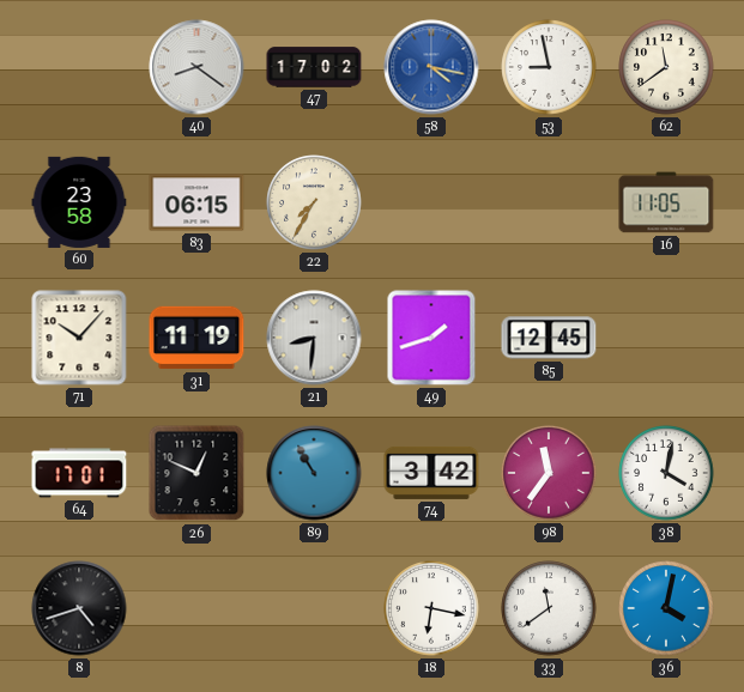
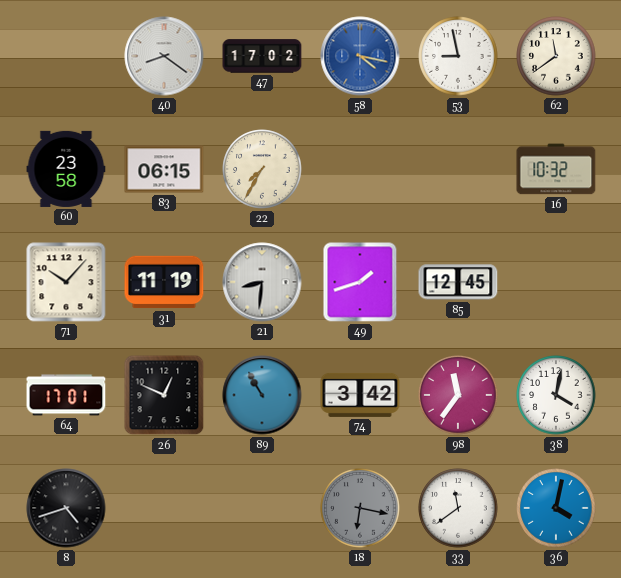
16: 11:05 -> 10:32 (556, 169)
18 dial: white -> grey (360, 508)
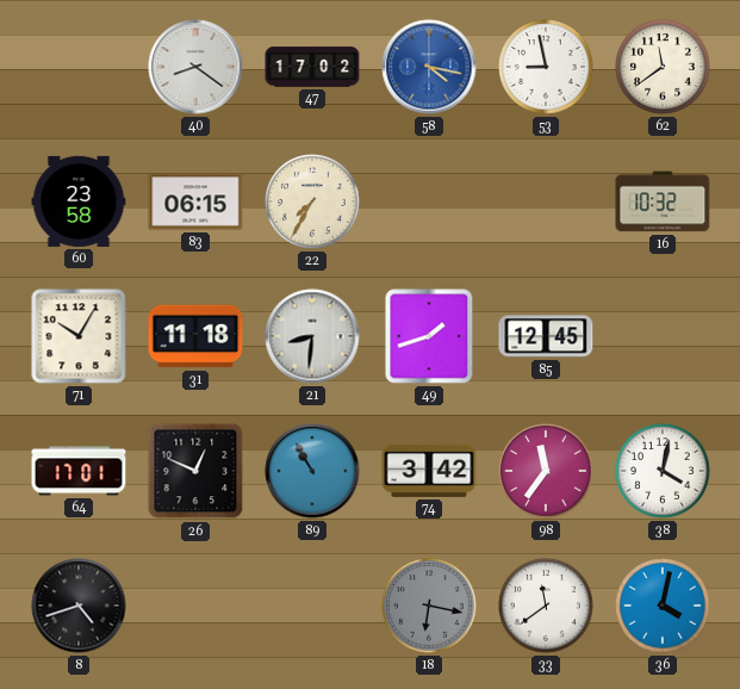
71: 10:07 -> 10:05 (79, 336)
31: 11:19 -> 11:18 (195, 336)
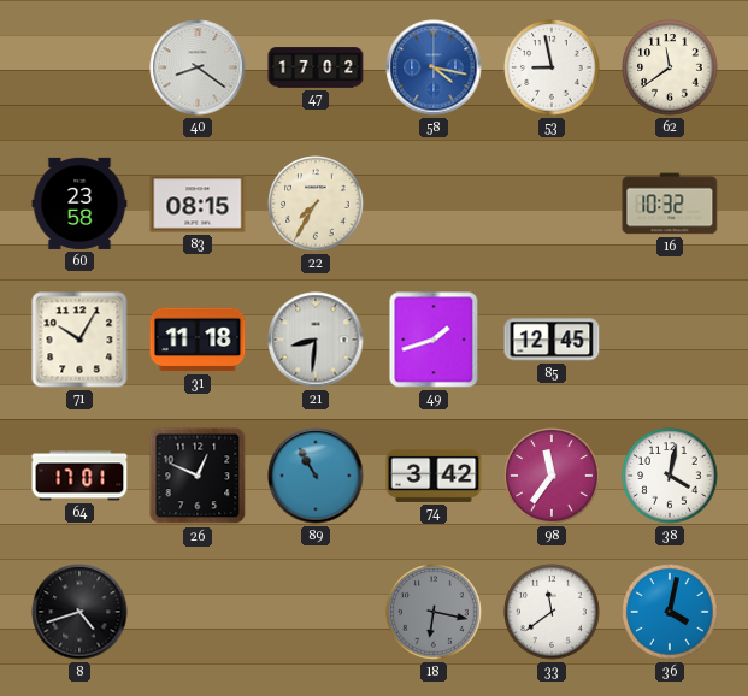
83: 06:15 -> 08:15 (198, 204)
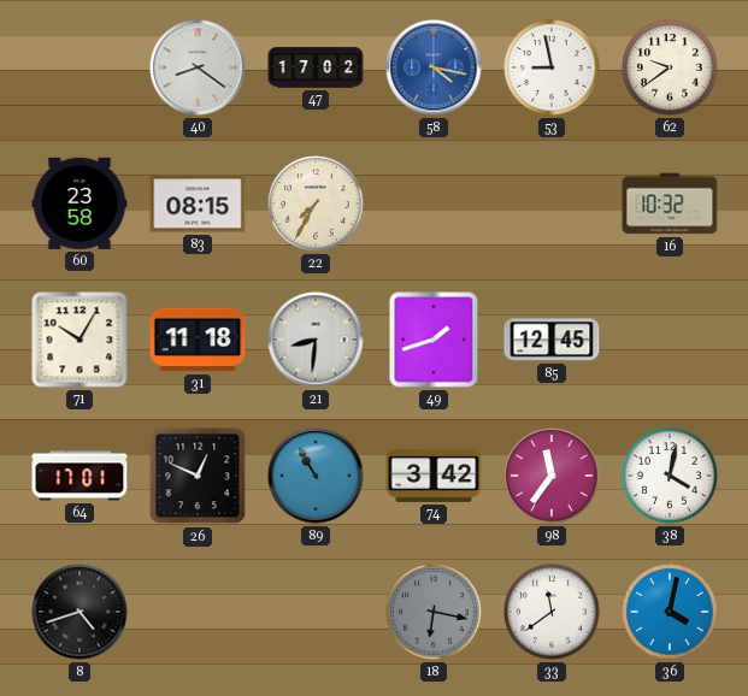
62: 11:39 -> 9:39 (670, 67)
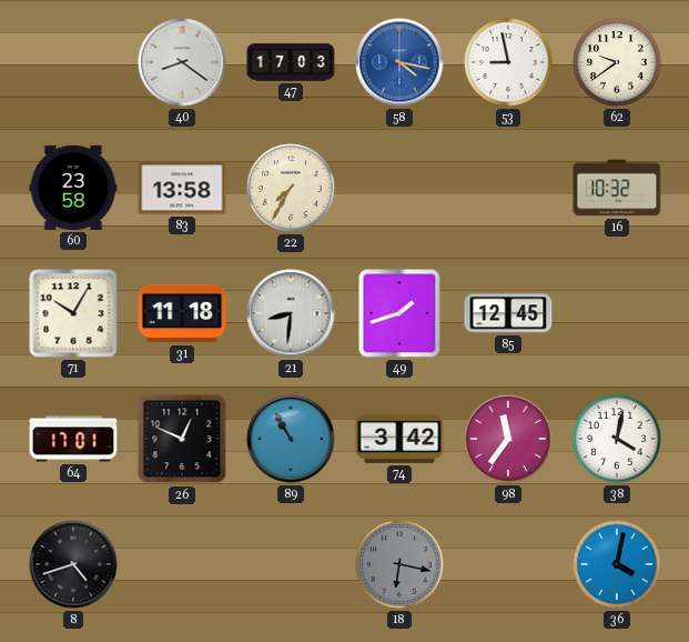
47: 17:02 -> 17:03 (291, 62)
83: 08:15 -> 13:58 (182, 188)
33: 11:39 -> none (552, 612)
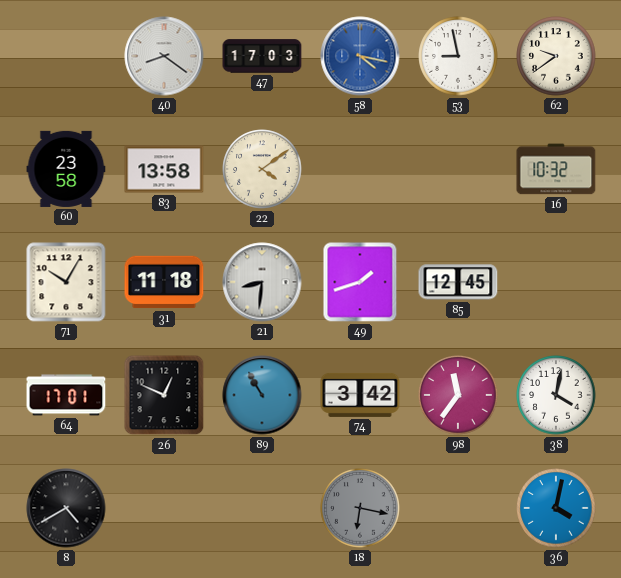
22: 7:35 -> 4:09 (262, 169)
8: 4:42 -> 4:40 (66, 508)
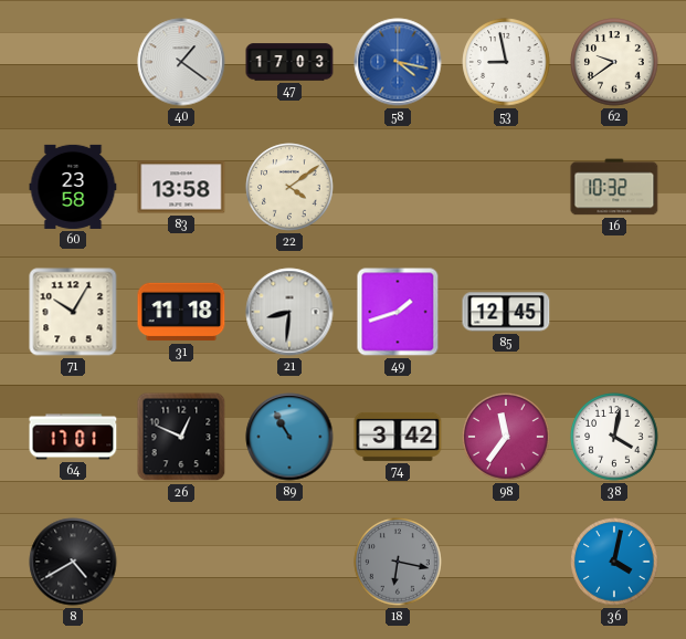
40: 8:21 -> 1:21 (181, 62)
